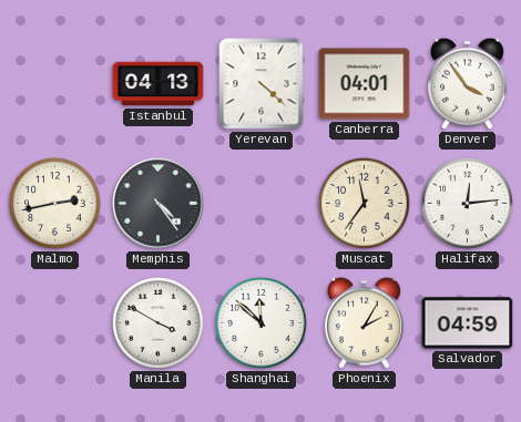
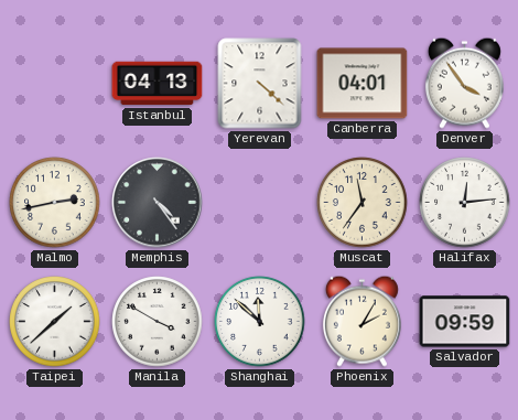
Taipei: none -> 1:38 (55, 322)
Salvador: 04:59 -> 09:59 (465, 322)
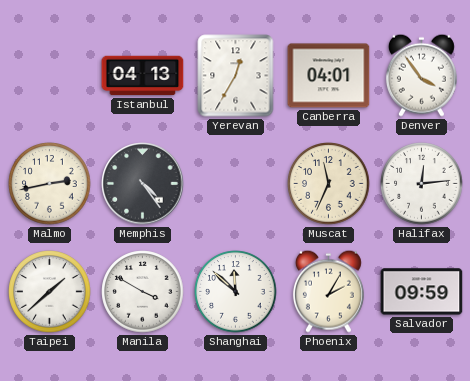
Yerevan: 4:22 -> 12:35 (236, 76)
Muscat: 11:36 -> 11:34 (329, 184)
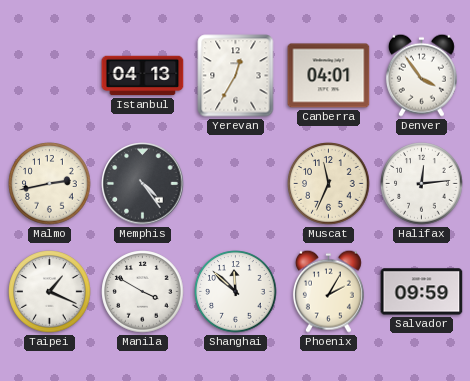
Taipei: 1:38 -> 1:19 (50, 292)
